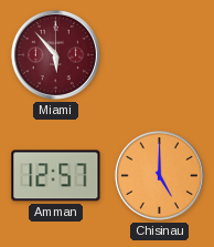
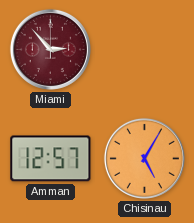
Miami: 5:53 -> 2:53 (50, 49)
Chisinau: 5:00 -> 5:05 (144, 158)
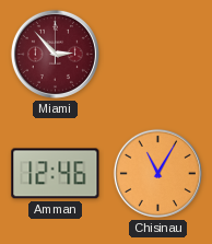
Amman: 12:57 -> 12:46 (56, 174)
Chisinau: 5:05 -> 11:05 (157, 173)
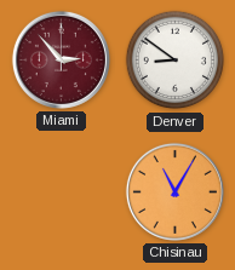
Denver: none -> 8:51 (176, 61)
Amman: 12:46 -> none (56, 174)
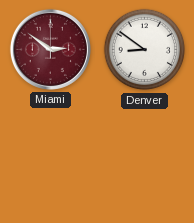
Miami: 2:53 -> 2:51 (50, 49)
Chisinau: 11:05 -> none (174, 191)
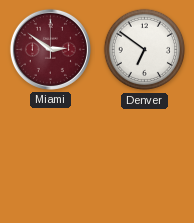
Denver: 8:51 -> 6:51 (145, 50)
